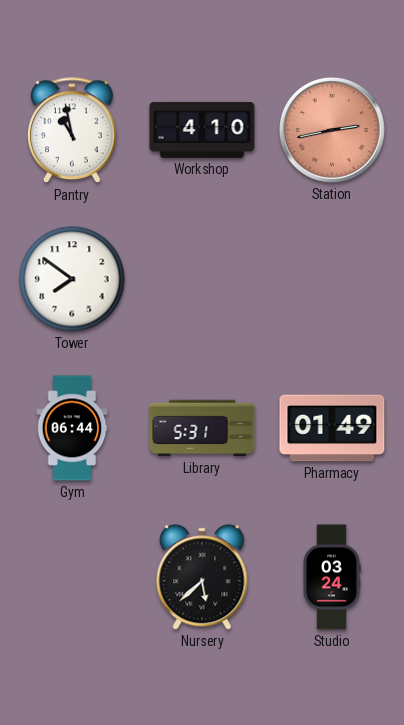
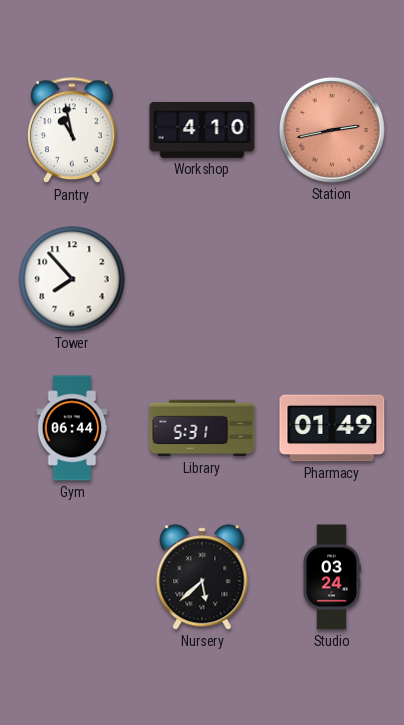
Tower: 7:51 -> 7:53 (72, 279)
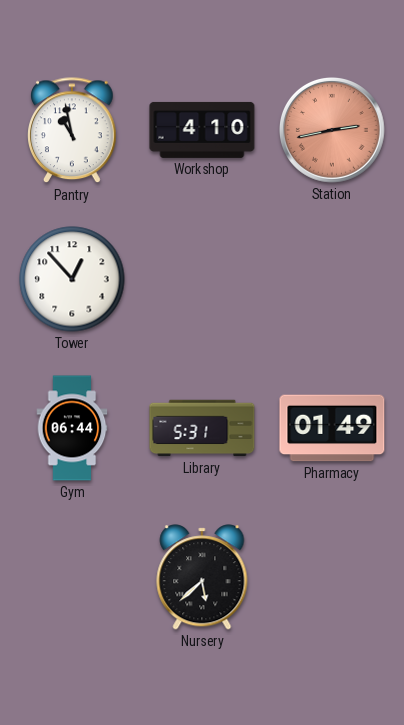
Tower: 7:53 -> 12:53 (72, 279)
Studio: 03:24 -> none (332, 577)
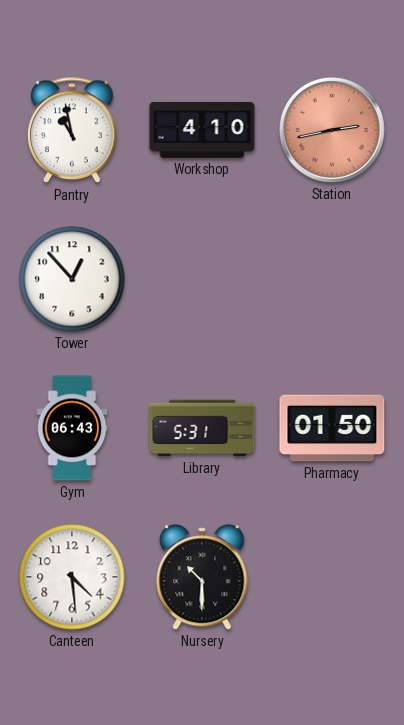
Gym: 06:44 -> 06:43 (72, 428)
Pharmacy: 01:49 -> 01:50 (332, 428)
Canteen: none -> 4:29 (72, 577)
Nursery: 5:38 -> 10:30 (202, 577)
